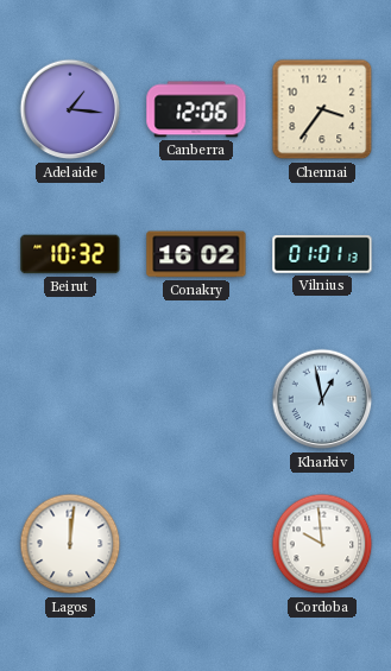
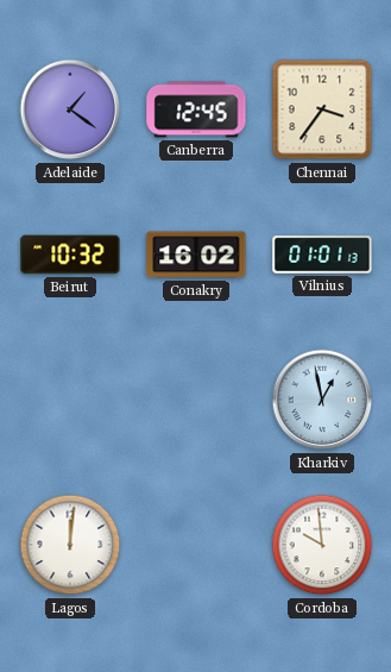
Adelaide: 1:16 -> 1:21 (70, 109)
Canberra: 12:06 -> 12:45 (196, 109)
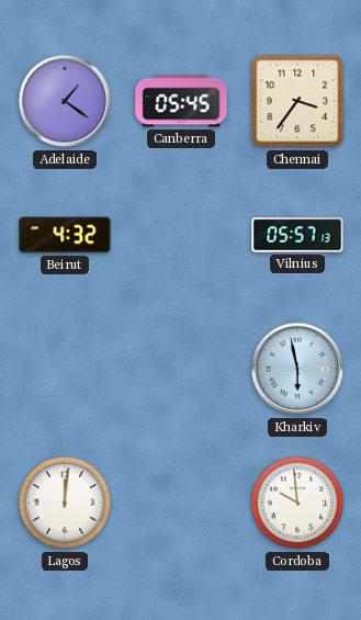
Canberra: 12:45 -> 05:45 (181, 101)
Beirut: 10:32 -> 4:32 (65, 235)
Conakry: 16:02 -> none (196, 255)
Vilnius: 01:01 -> 05:57 (297, 235)
Kharkiv: 12:58 -> 5:58 (297, 369)
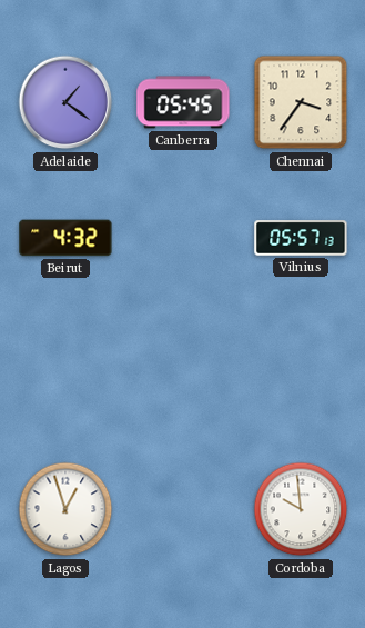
Kharkiv: 5:58 -> none (297, 369)
Lagos: 12:01 -> 12:57 (65, 509)
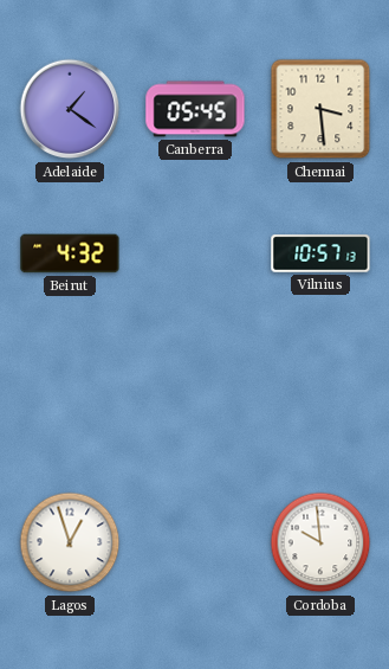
Chennai: 3:36 -> 3:29 (320, 109)
Vilnius: 05:57 -> 10:57 (320, 253)
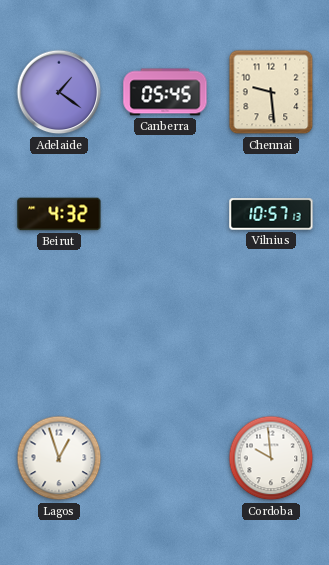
Chennai: 3:29 -> 9:29 (271, 92)
